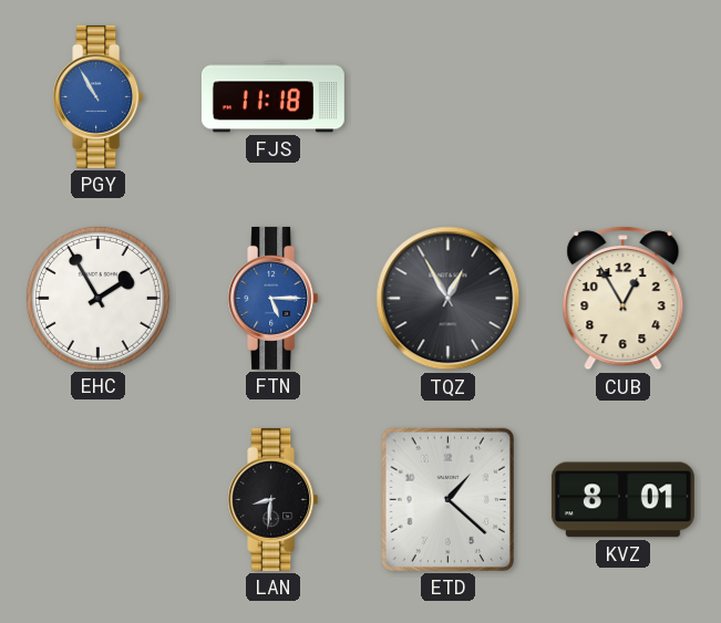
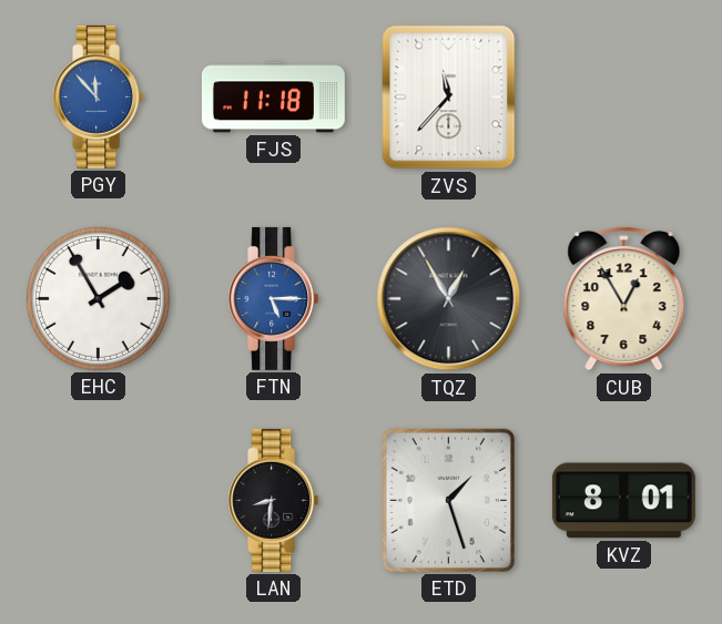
PGY: 10:55 -> 11:53 (99, 96)
ZVS: none -> 11:37 (449, 98)
ETD: 1:22 -> 1:27 (448, 500)
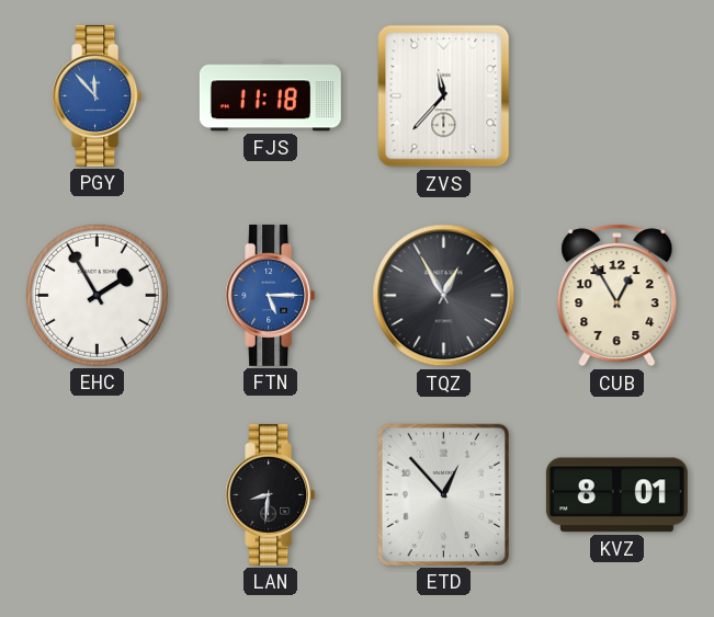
ETD: 1:27 -> 12:53 (443, 494)
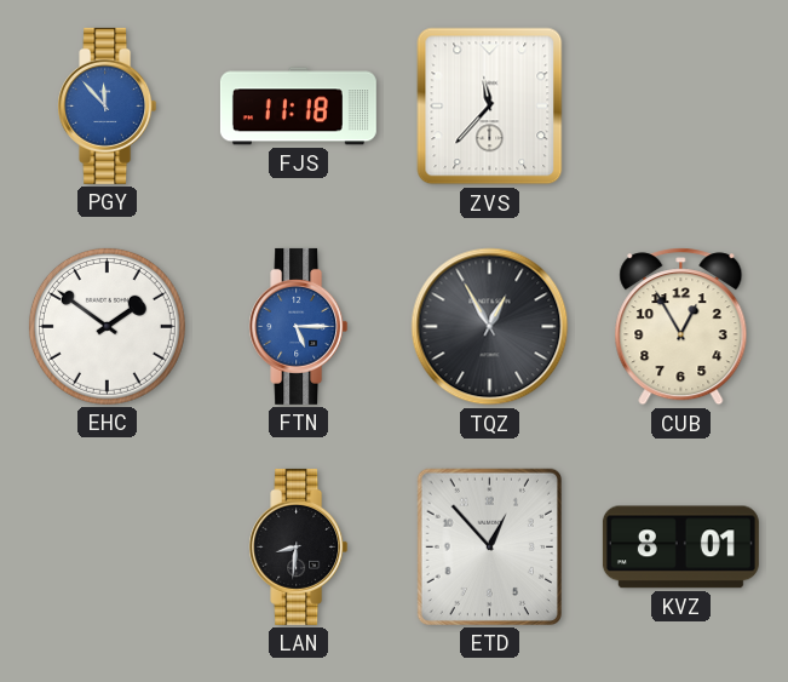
EHC: 1:55 -> 1:51 (107, 326)
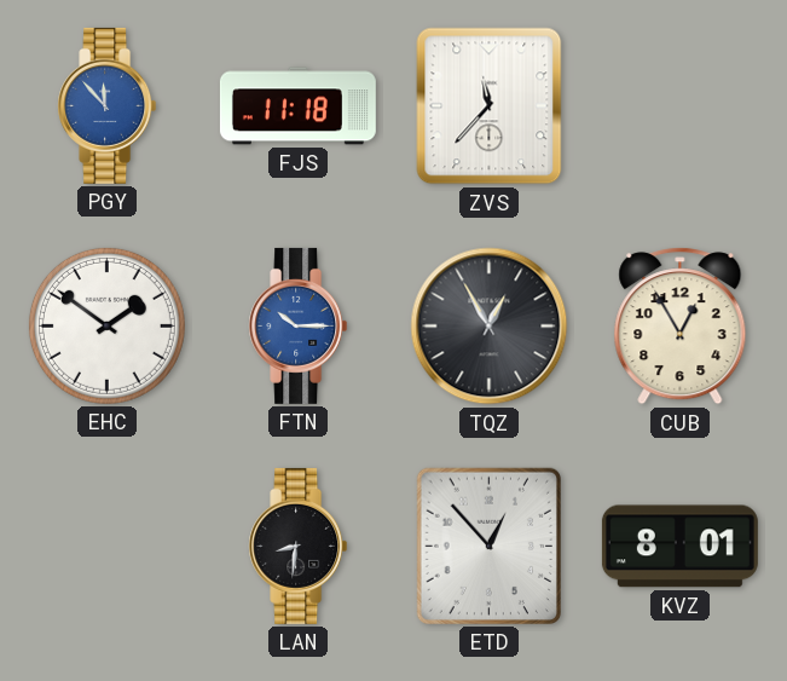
FTN: 5:15 -> 10:15 (299, 325)
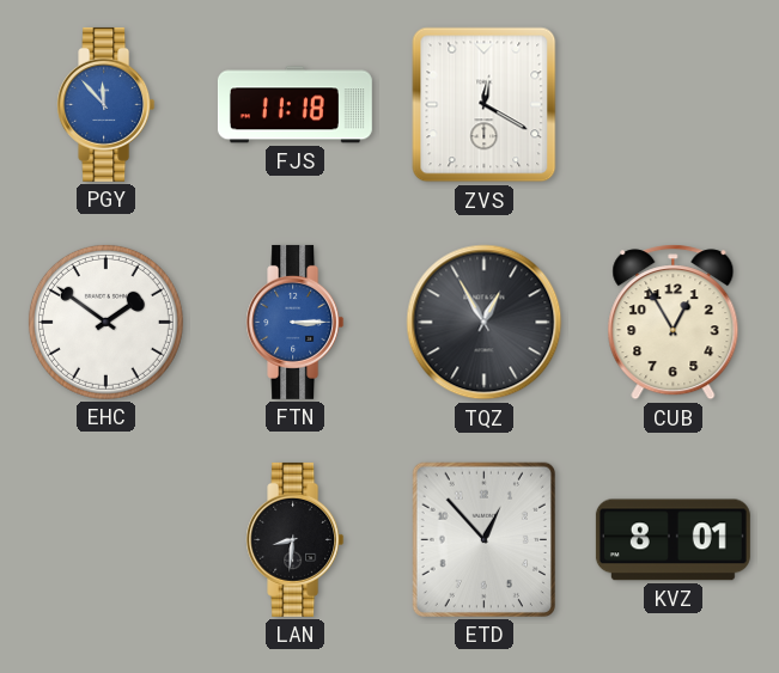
ZVS: 11:37 -> 12:20 (485, 105)
FTN: 10:15 -> 3:15 (296, 322)
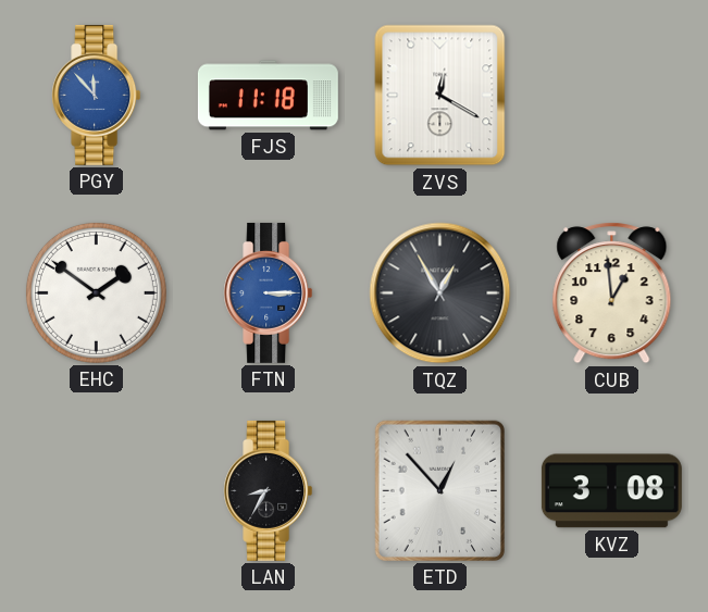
CUB: 12:55 -> 12:59 (612, 293)
LAN: 8:31 -> 8:35 (269, 490)
KVZ: 8:01 -> 3:08 (611, 491)
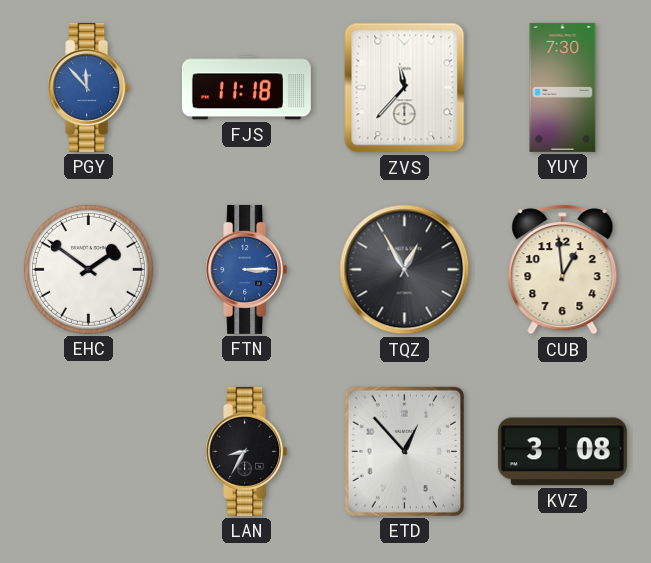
ZVS: 12:20 -> 11:37 (405, 88)
YUY: none -> 7:30 (563, 87)
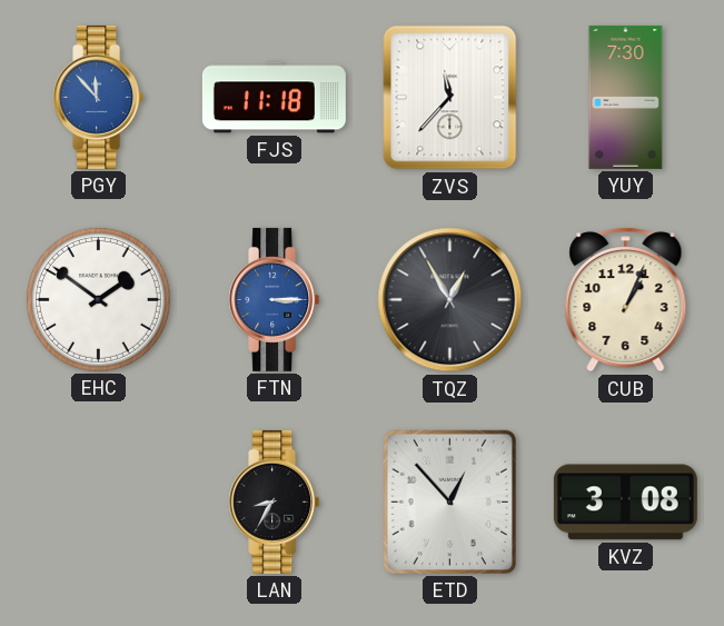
CUB: 12:59 -> 1:04 (626, 300)
